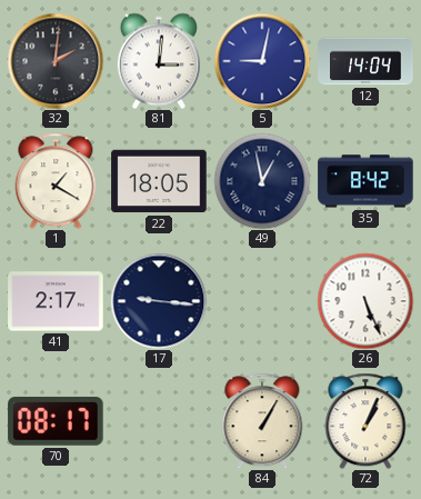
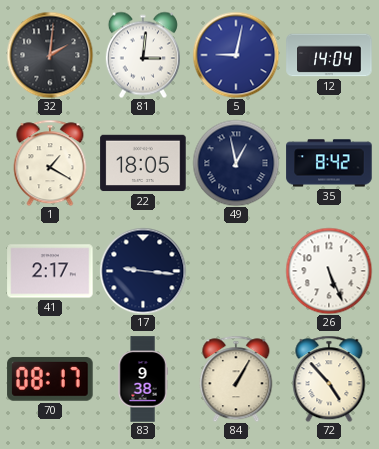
83: none -> 9:38 (143, 379)
72: 1:04 -> 4:53 (329, 379)
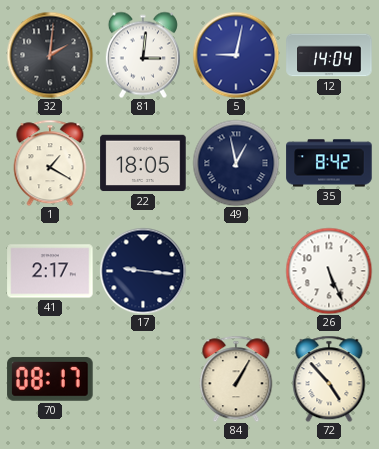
83: 9:38 -> none (143, 379)
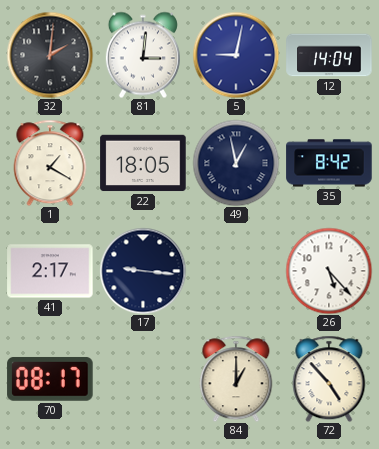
26: 5:26 -> 5:23 (329, 271)
84: 1:05 -> 1:00 (236, 379)
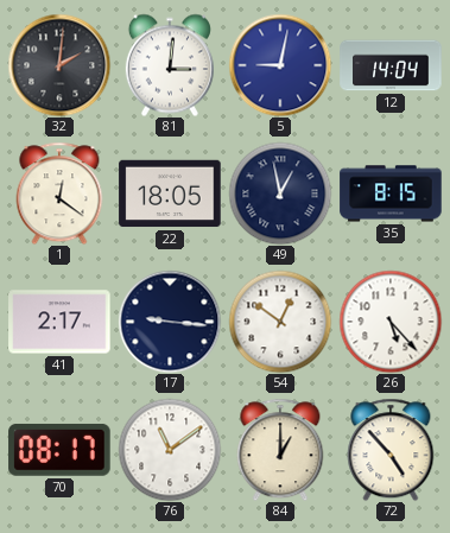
1: 1:20 -> 12:21 (59, 193)
35: 8:42 -> 8:15 (391, 193)
54: none -> 12:51 (280, 322)
76: none -> 11:09 (170, 450)
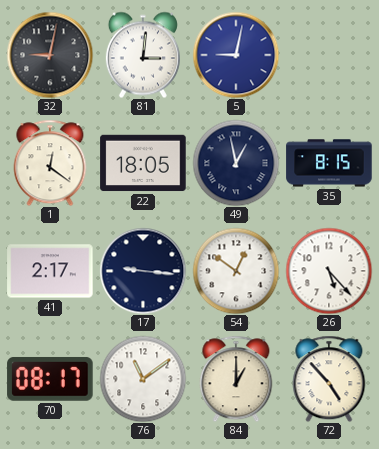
32: 2:01 -> 9:02 (50, 55)
12: 14:04 -> none (391, 65)
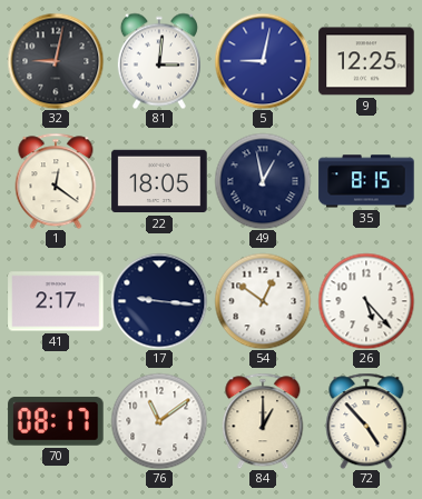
9: none -> 12:25 (366, 61)
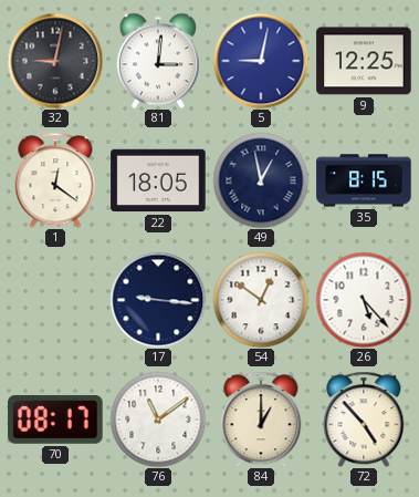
41: 2:17 -> none (56, 301)
